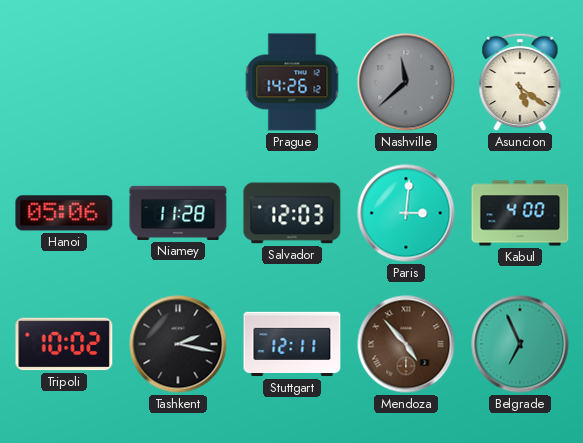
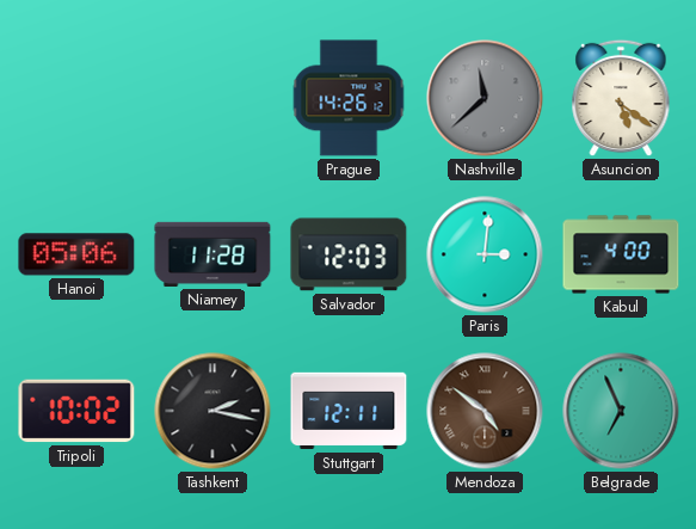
Mendoza: 4:53 -> 4:51 (485, 411)
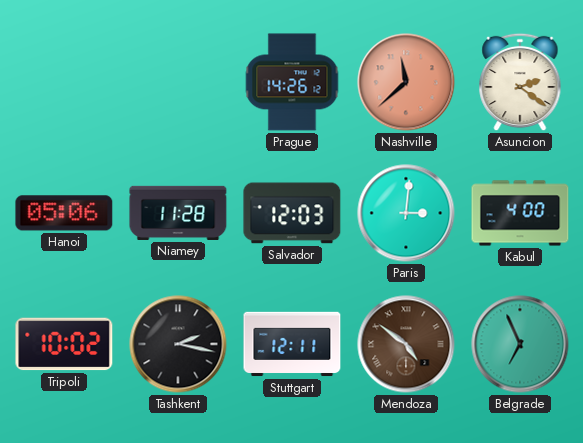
Nashville dial: grey -> salmon (406, 82)
Asuncion: 5:21 -> 2:21 (520, 82)
